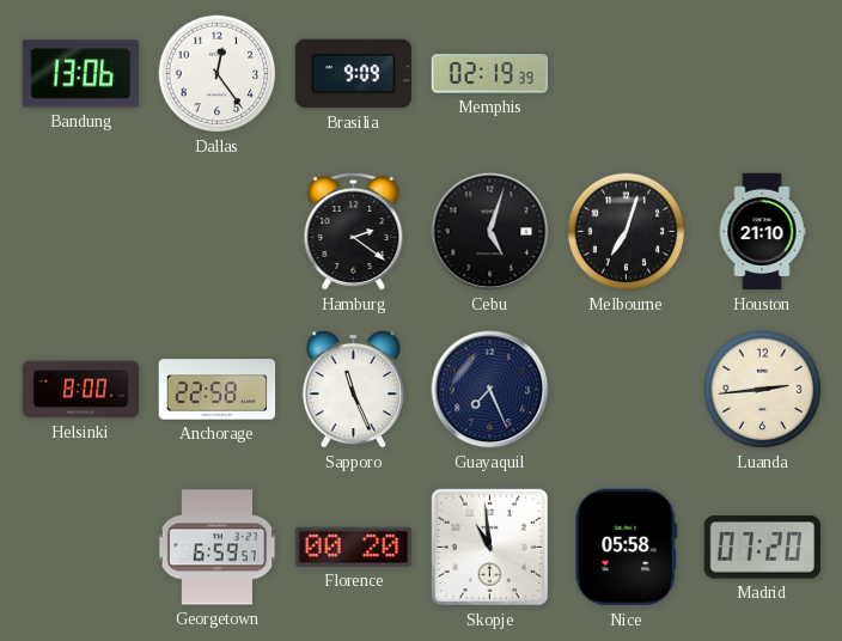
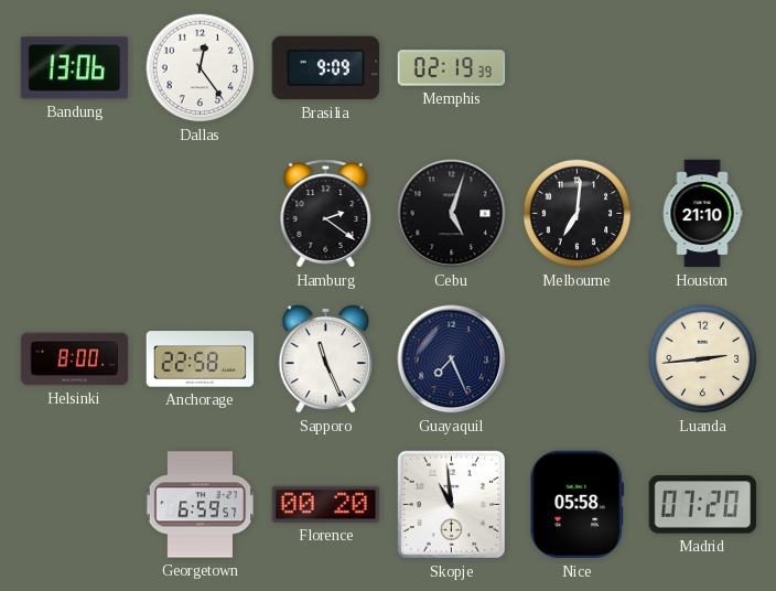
Melbourne: 7:03 -> 7:01 (578, 214)
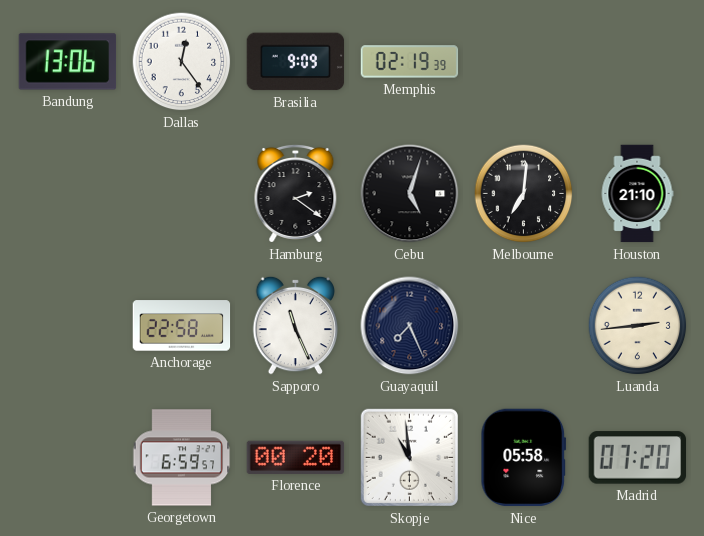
Helsinki: 8:00 -> none (75, 359)
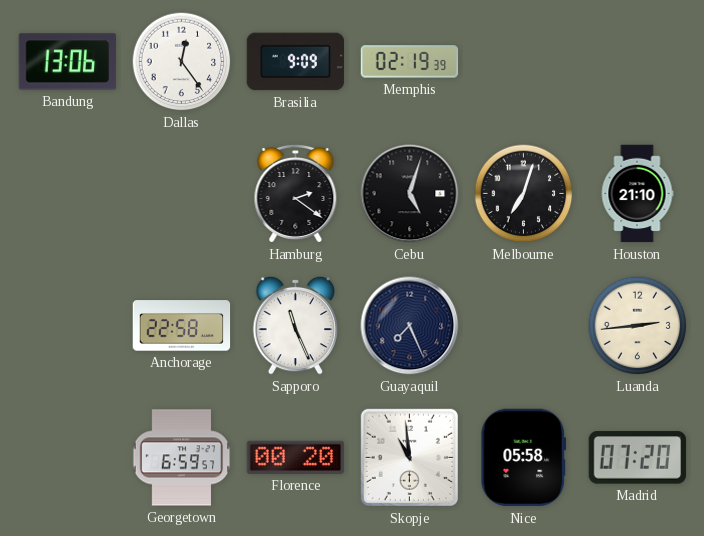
Melbourne: 7:01 -> 7:03 (524, 194)
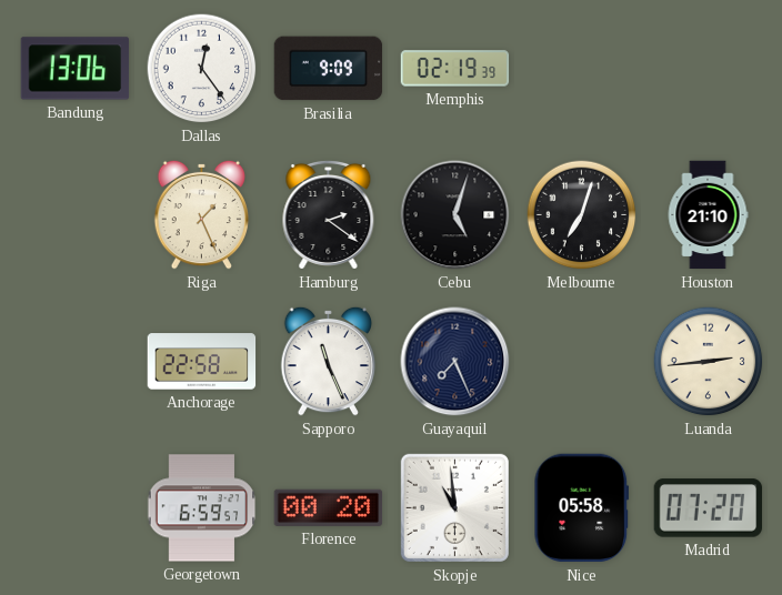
Riga: none -> 1:26 (202, 214)
